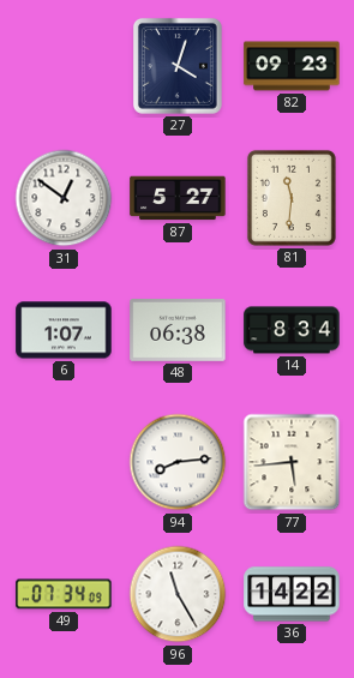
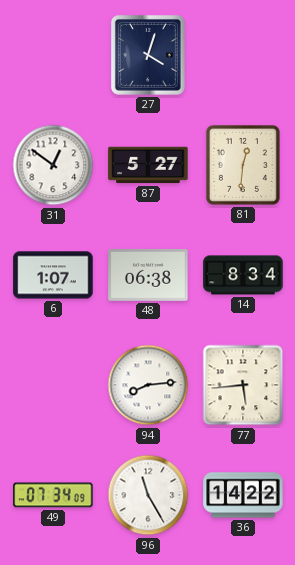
82: 09:23 -> none (292, 66)
81: 11:31 -> 12:31 (243, 165)
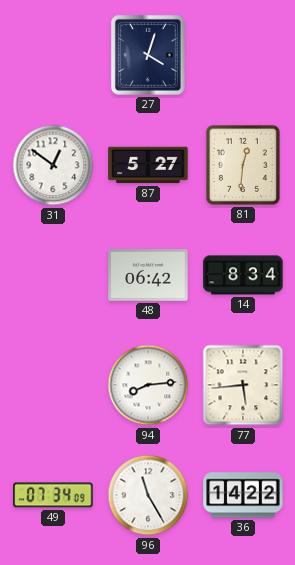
6: 1:07 -> none (53, 275)
48: 06:38 -> 06:42 (148, 276)
